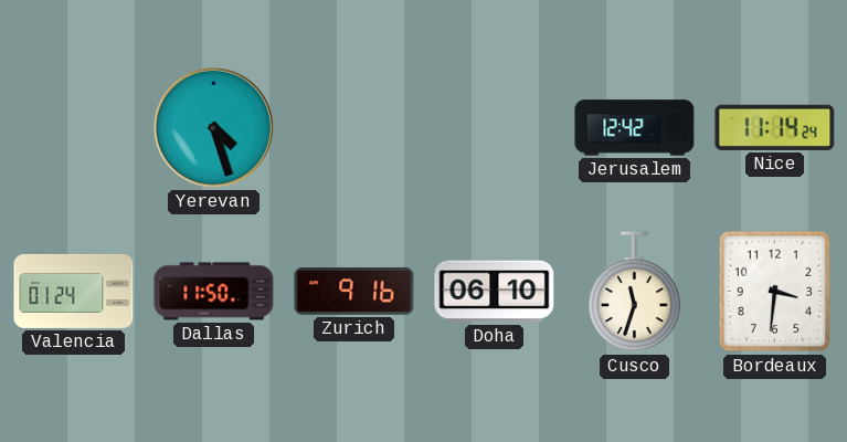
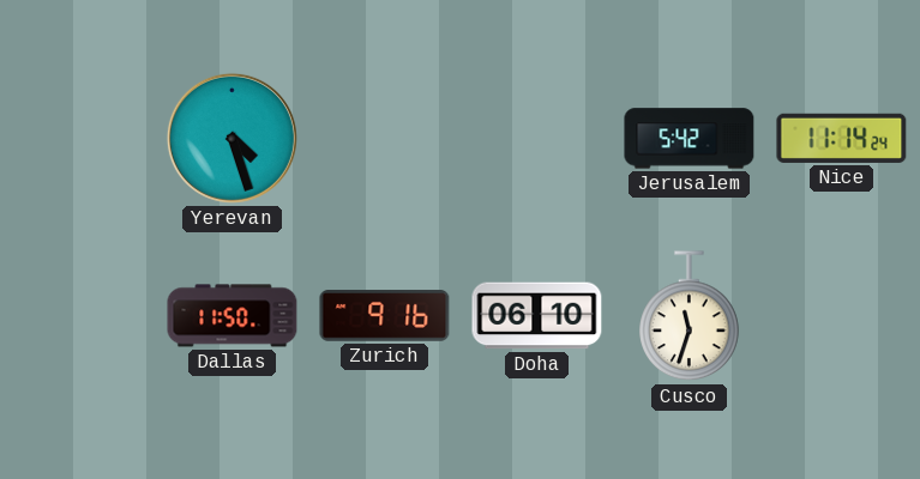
Jerusalem: 12:42 -> 5:42 (690, 139)
Valencia: 01:24 -> none (74, 291)
Bordeaux: 3:31 -> none (775, 292)
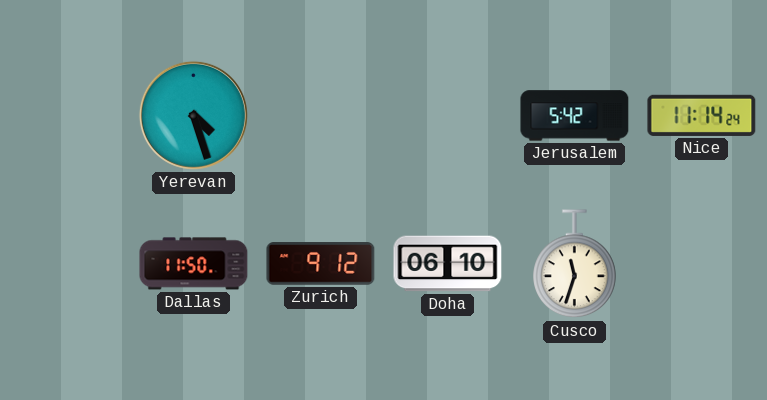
Zurich: 9:16 -> 9:12 (321, 264)
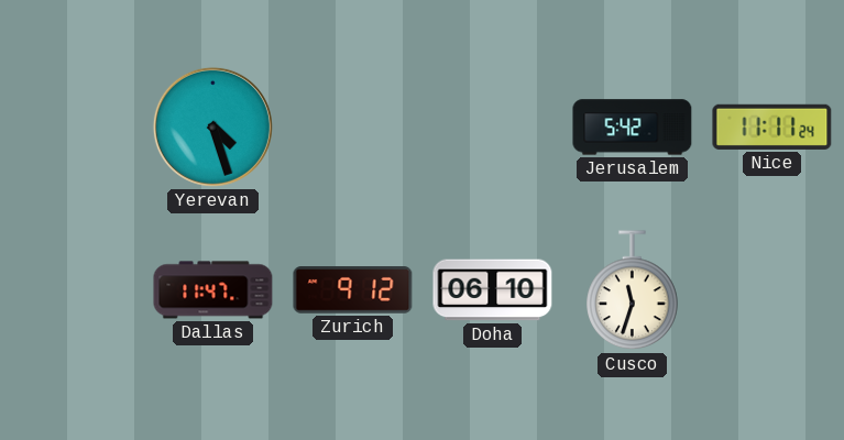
Nice: 11:14 -> 11:11 (772, 127)
Dallas: 11:50 -> 11:47 (213, 290)
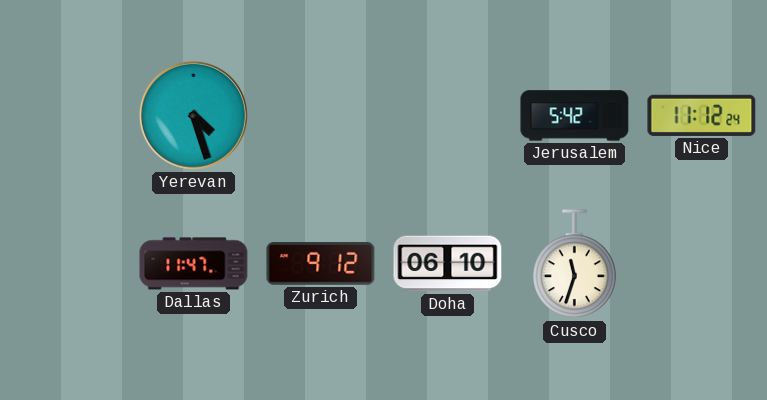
Nice: 11:11 -> 11:12 (702, 115)
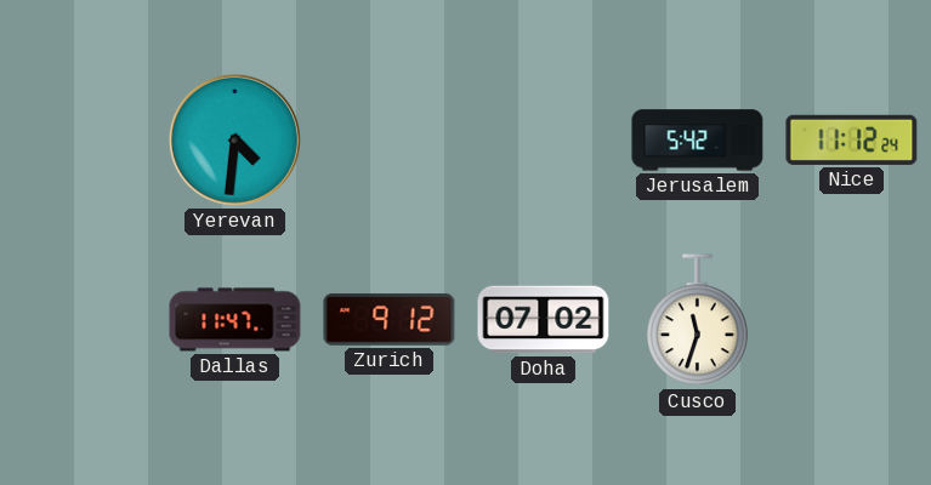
Yerevan: 4:27 -> 4:31 (234, 139)
Doha: 06:10 -> 07:02 (544, 320)
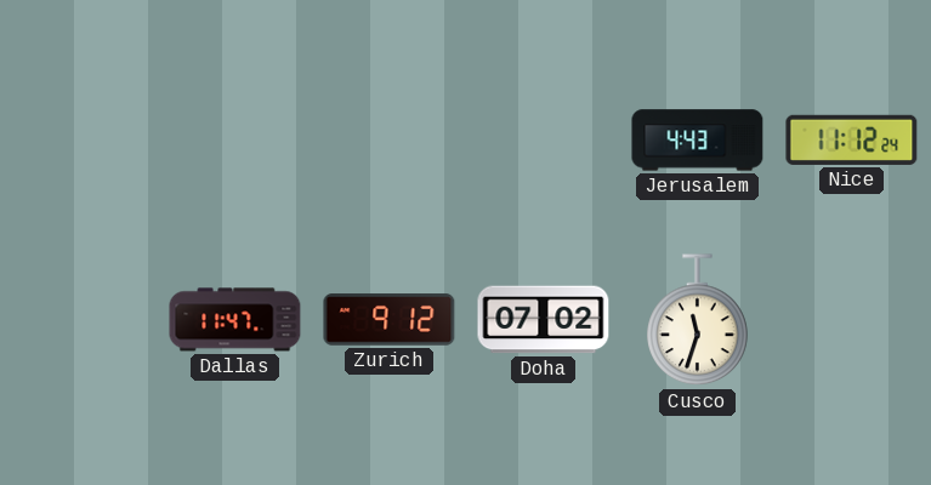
Yerevan: 4:31 -> none (234, 139)
Jerusalem: 5:42 -> 4:43 (698, 141)
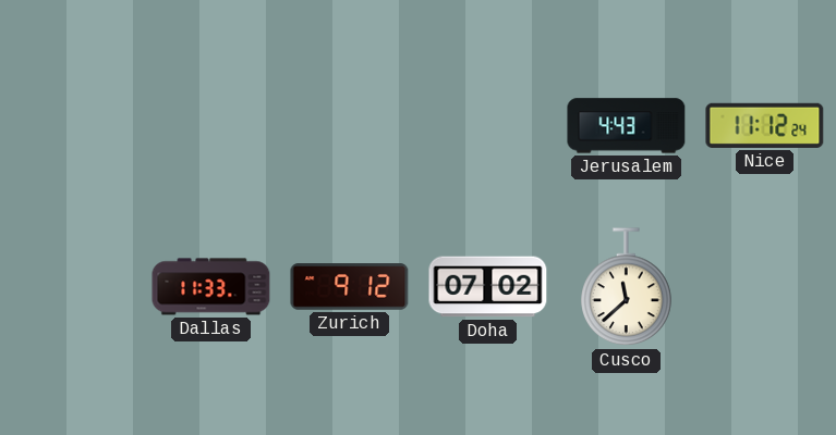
Dallas: 11:47 -> 11:33 (211, 287)
Cusco: 11:33 -> 11:38 (627, 287)
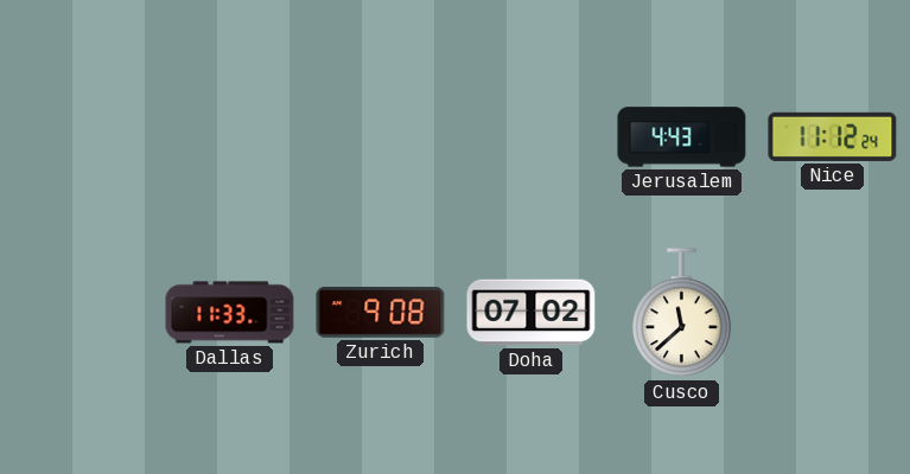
Zurich: 9:12 -> 9:08 (381, 313)
